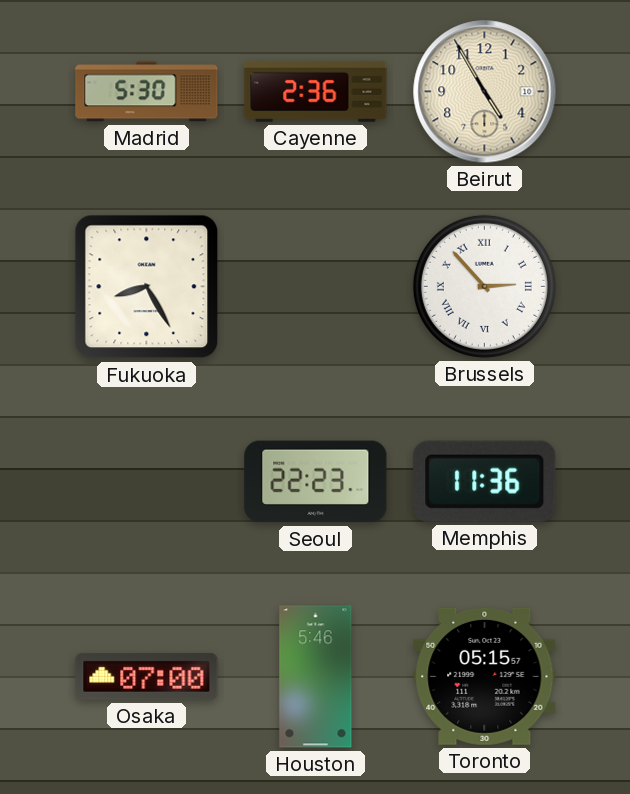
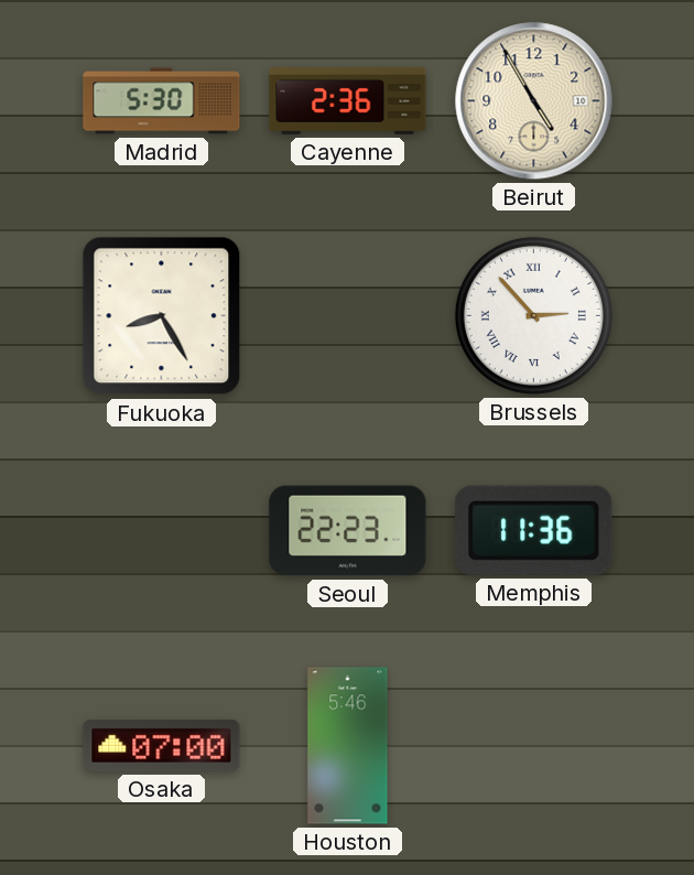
Toronto: 05:15 -> none (485, 676)
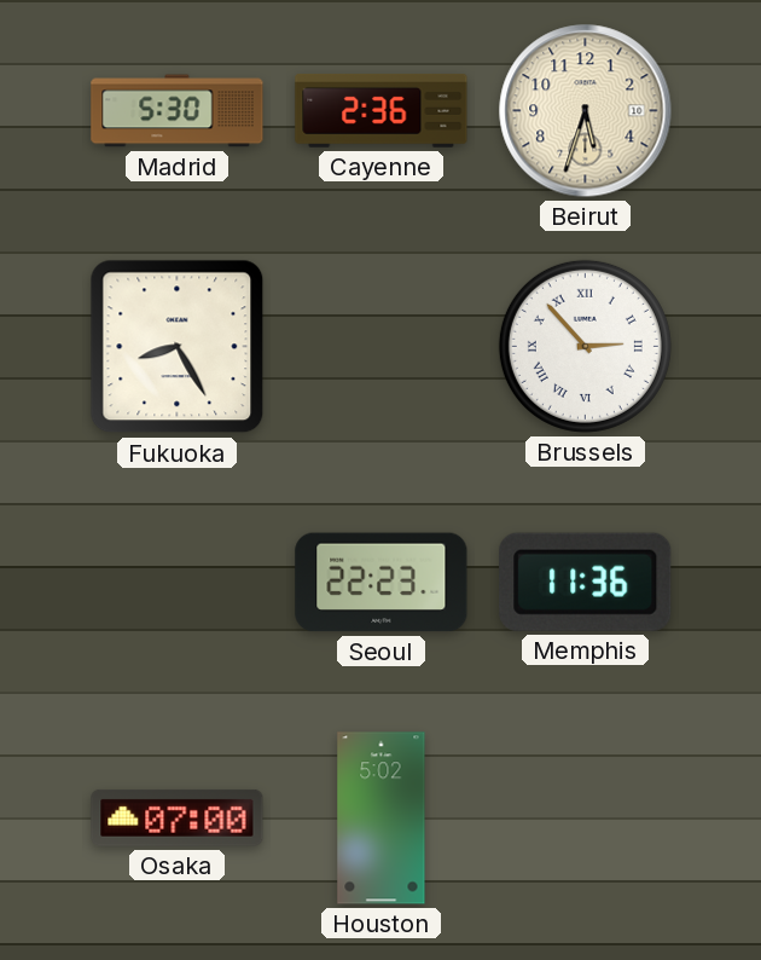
Beirut: 4:55 -> 5:33 (586, 111)
Houston: 5:46 -> 5:02 (382, 819)
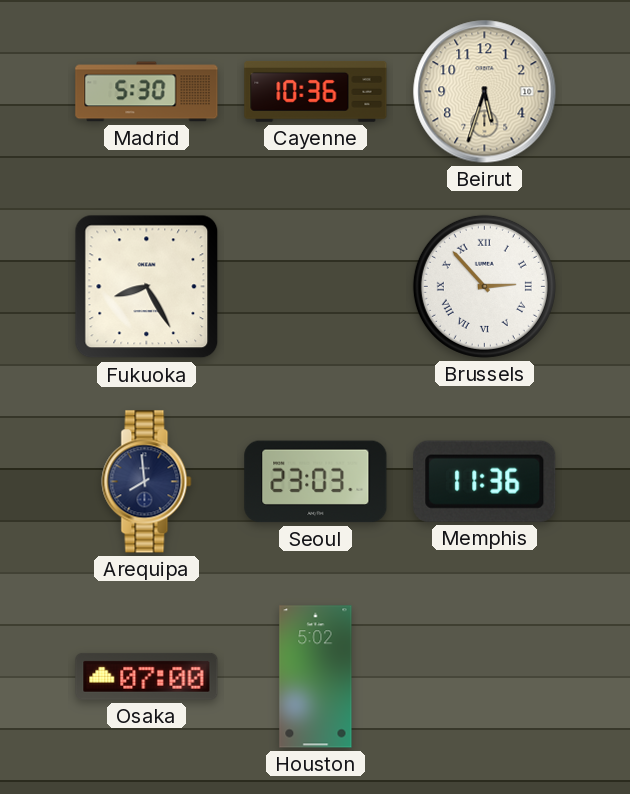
Cayenne: 2:36 -> 10:36 (316, 91)
Arequipa: none -> 7:59 (147, 482)
Seoul: 22:23 -> 23:03 (316, 482)
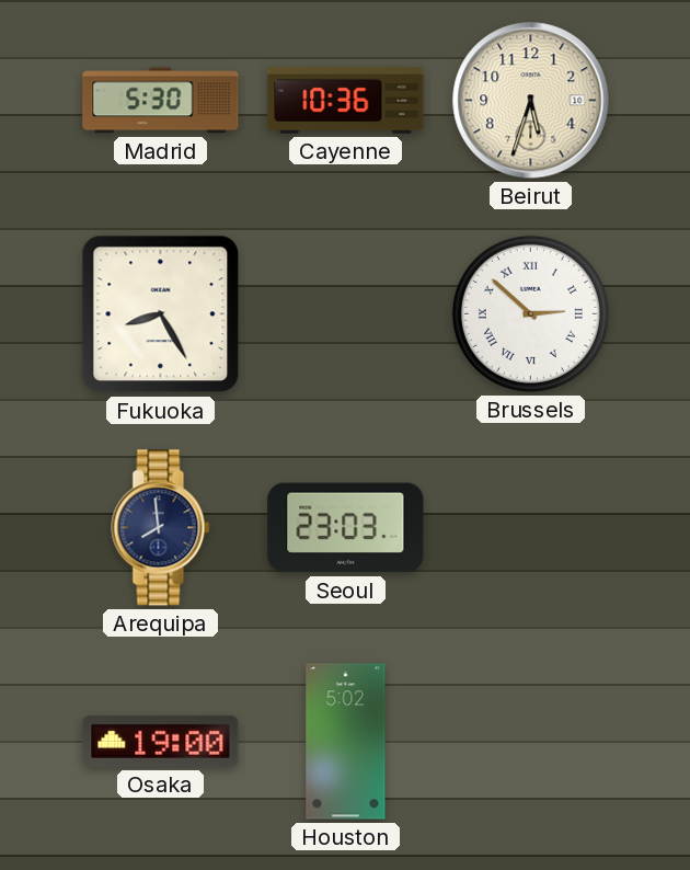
Brussels: 2:53 -> 2:52 (530, 313)
Memphis: 11:36 -> none (485, 481)
Osaka: 07:00 -> 19:00 (161, 741)
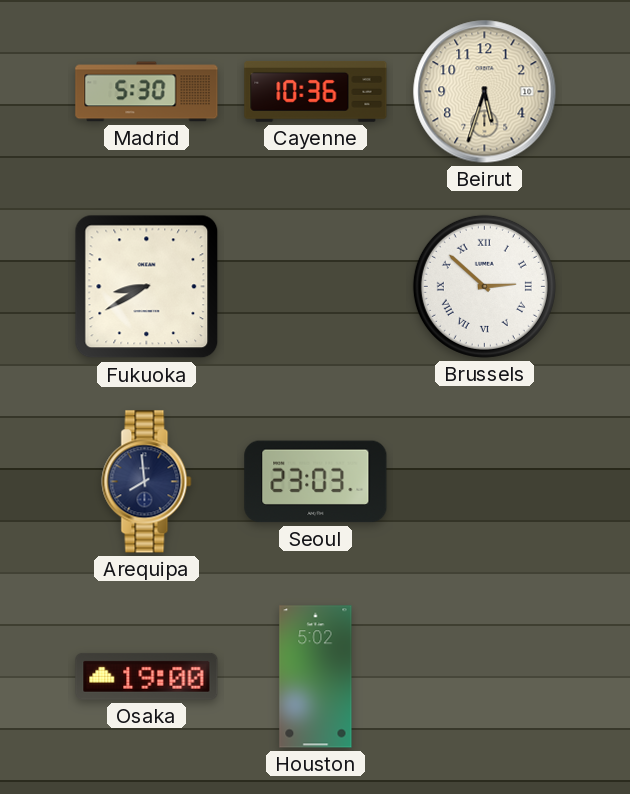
Fukuoka: 8:25 -> 8:40 (147, 287)
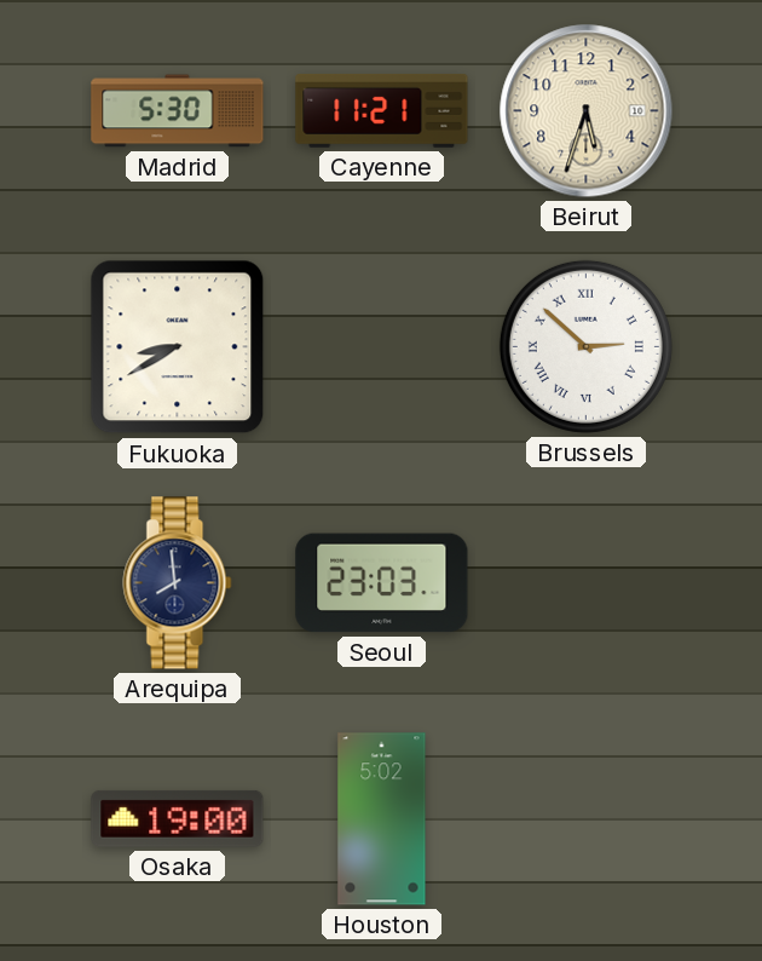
Cayenne: 10:36 -> 11:21 (382, 110)
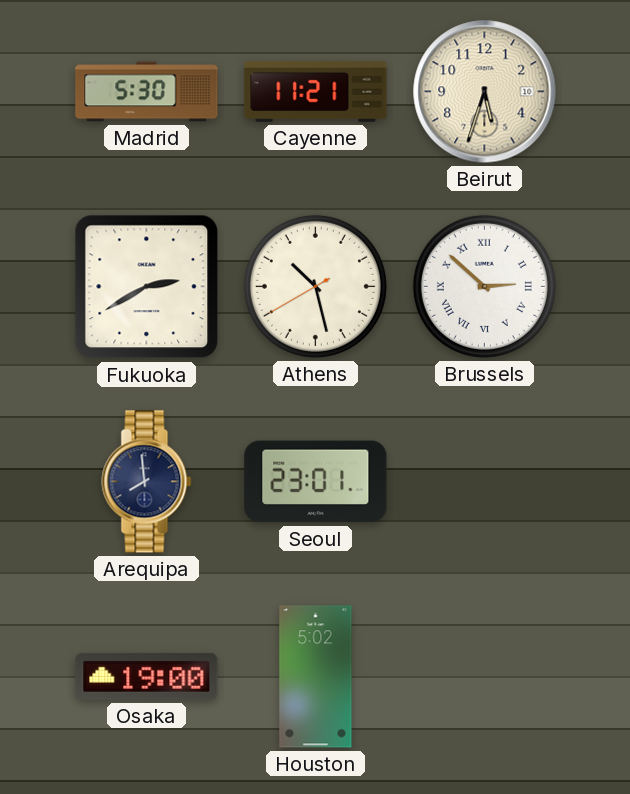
Fukuoka: 8:40 -> 2:40 (147, 287)
Athens: none -> 10:27 (315, 286)
Seoul: 23:03 -> 23:01 (316, 482)
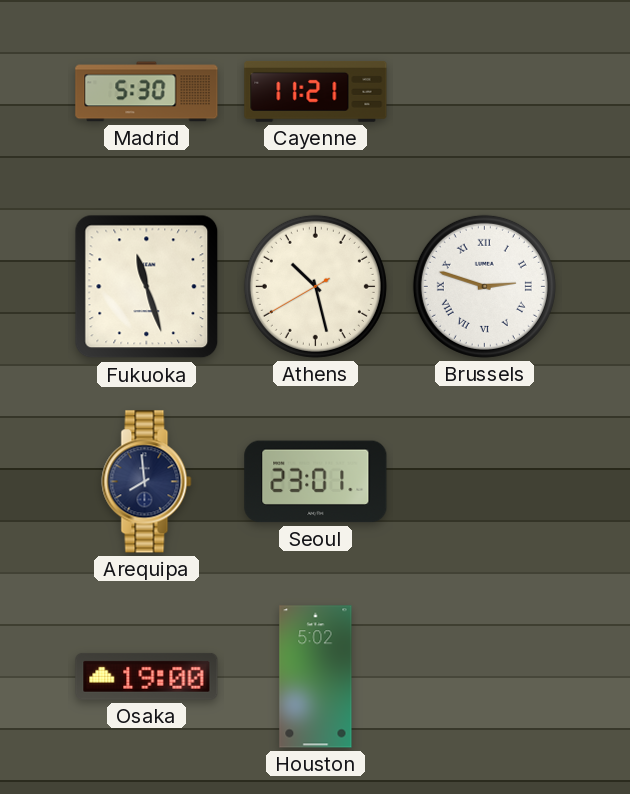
Beirut: 5:33 -> none (485, 92)
Fukuoka: 2:40 -> 11:27 (147, 287)
Brussels: 2:52 -> 2:48 (484, 286)
